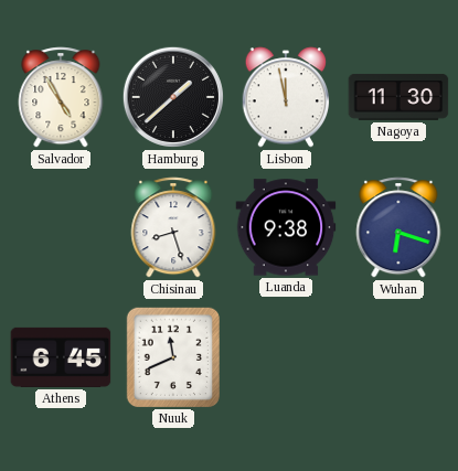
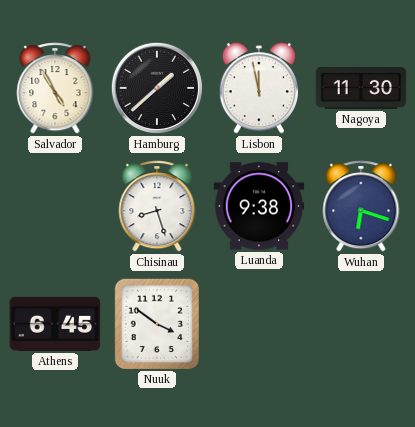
Nuuk: 11:41 -> 3:51 (156, 323)
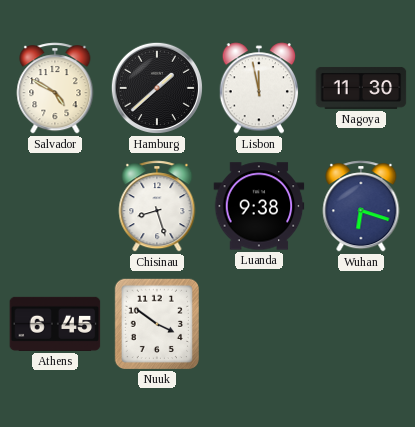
Salvador: 4:55 -> 4:50 (55, 88)
